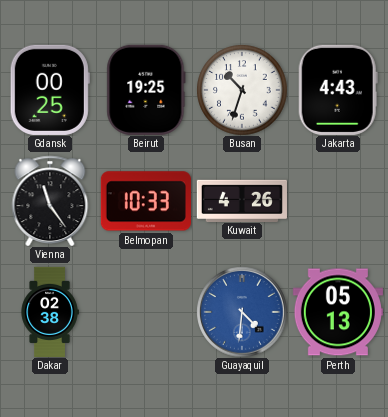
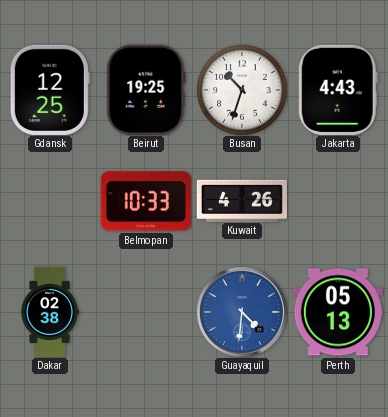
Gdansk: 00:25 -> 12:25 (50, 90)
Vienna: 11:24 -> none (50, 201)
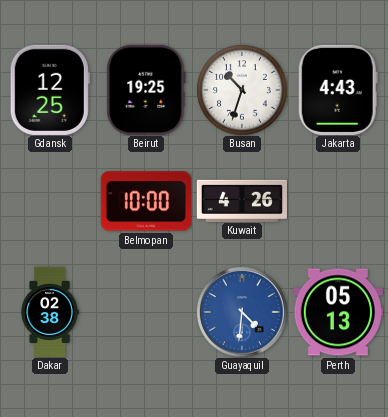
Belmopan: 10:33 -> 10:00 (146, 201)
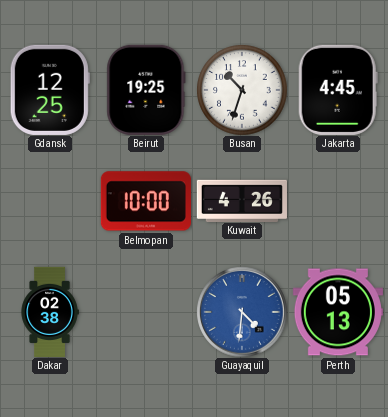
Jakarta: 4:43 -> 4:45 (338, 90)
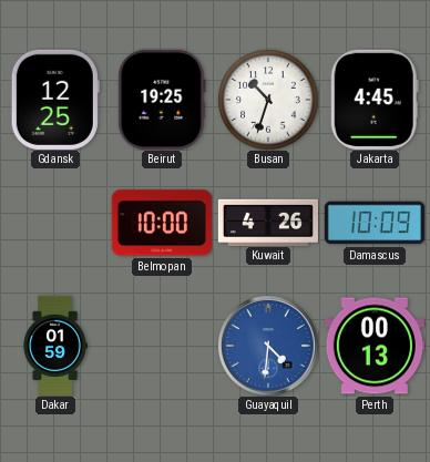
Damascus: none -> 10:09 (375, 223)
Dakar: 02:38 -> 01:59 (55, 346)
Perth: 05:13 -> 00:13 (375, 346)
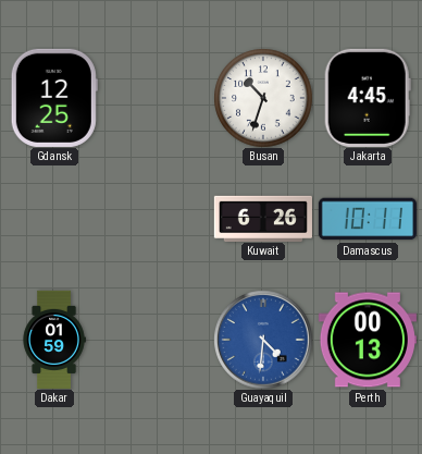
Beirut: 19:25 -> none (162, 100)
Belmopan: 10:00 -> none (162, 223)
Kuwait: 4:26 -> 6:26 (263, 218)
Damascus: 10:09 -> 10:11 (368, 219)
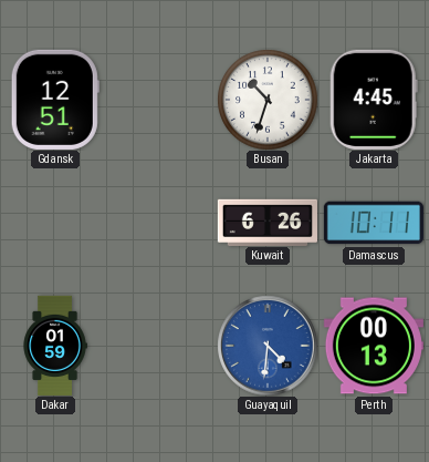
Gdansk: 12:25 -> 12:51 (55, 100)
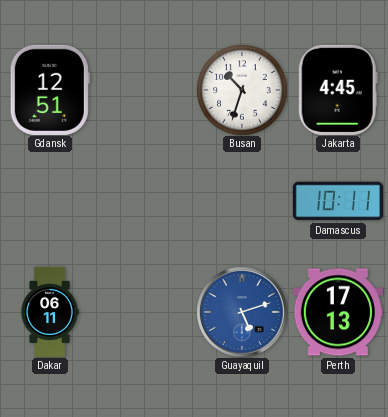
Kuwait: 6:26 -> none (268, 222)
Dakar: 01:59 -> 06:11 (50, 312)
Guayaquil: 4:31 -> 5:12 (242, 312)
Perth: 00:13 -> 17:13 (338, 312)
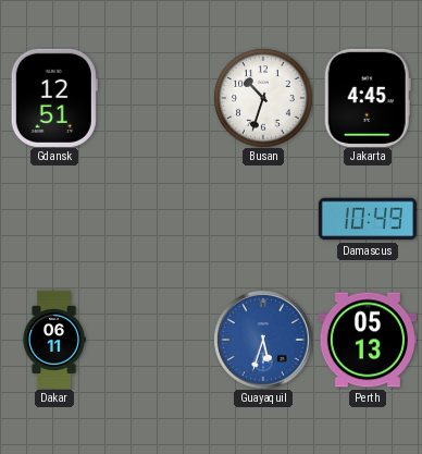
Damascus: 10:11 -> 10:49 (368, 219)
Guayaquil: 5:12 -> 5:33 (263, 340)
Perth: 17:13 -> 05:13 (368, 340)
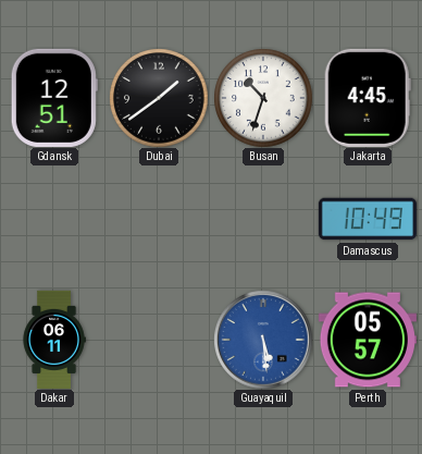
Dubai: none -> 1:39 (159, 98)
Guayaquil: 5:33 -> 5:29 (263, 340)
Perth: 05:13 -> 05:57 (368, 340)
